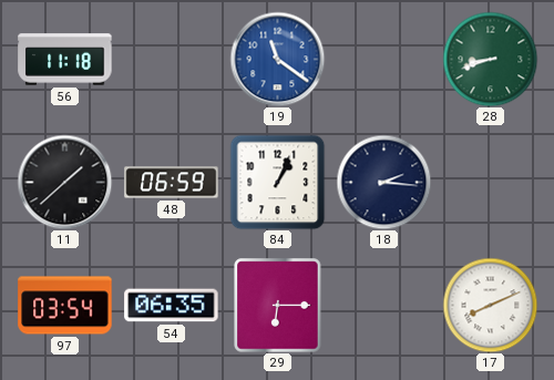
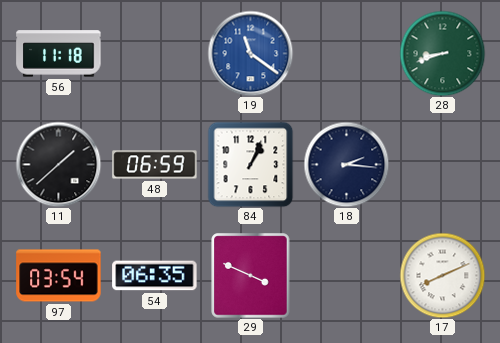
29: 6:15 -> 3:49 (251, 276)
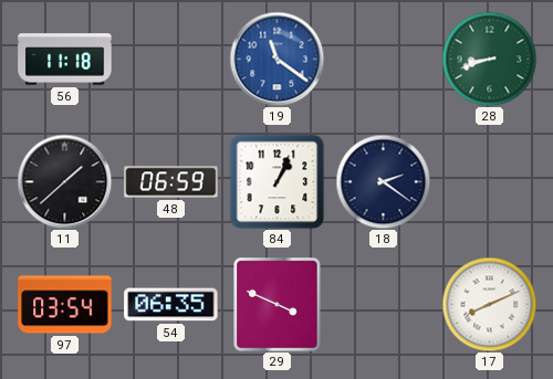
18: 2:16 -> 2:21 (383, 181)
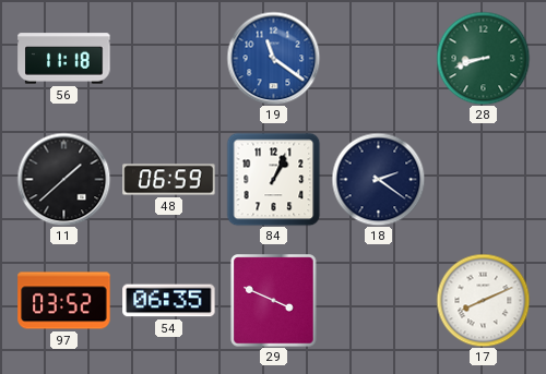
97: 03:54 -> 03:52 (64, 301)
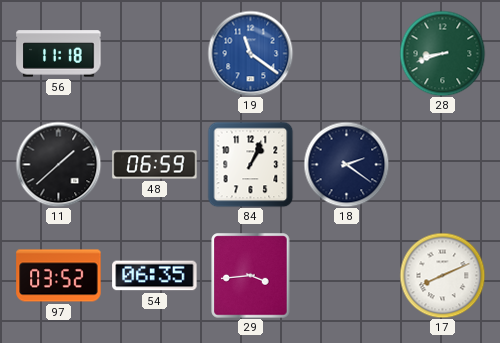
29: 3:49 -> 3:44 (251, 276)
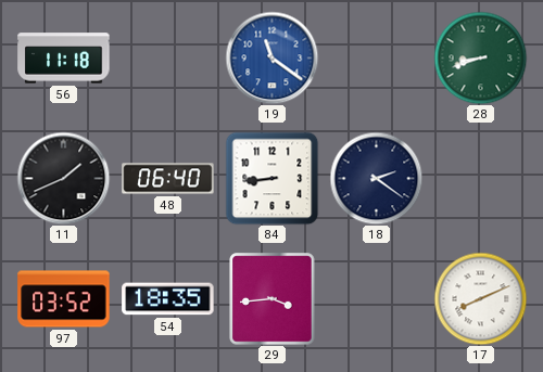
11: 1:38 -> 1:41 (63, 178)
48: 06:59 -> 06:40 (168, 179)
84: 1:04 -> 8:44 (271, 178)
54: 06:35 -> 18:35 (168, 299)
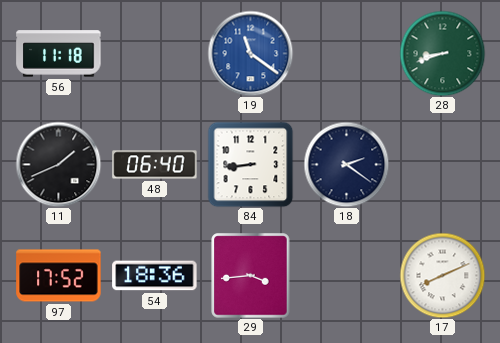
97: 03:52 -> 17:52 (59, 276)
54: 18:35 -> 18:36 (155, 276)
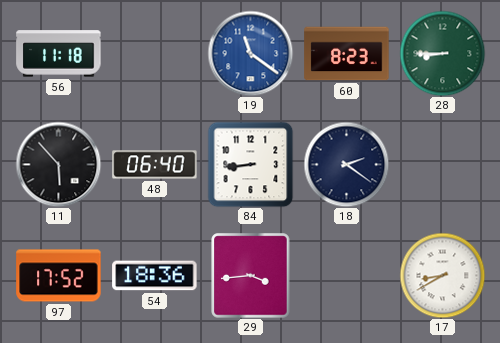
60: none -> 8:23 (347, 54)
28: 8:42 -> 8:45 (442, 53)
11: 1:41 -> 5:53 (58, 164)
17: 8:11 -> 8:40 (442, 275)
